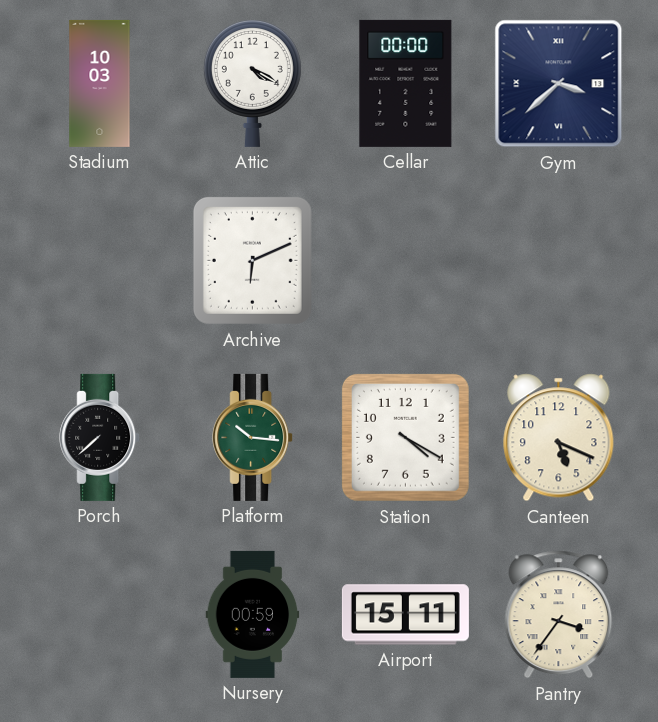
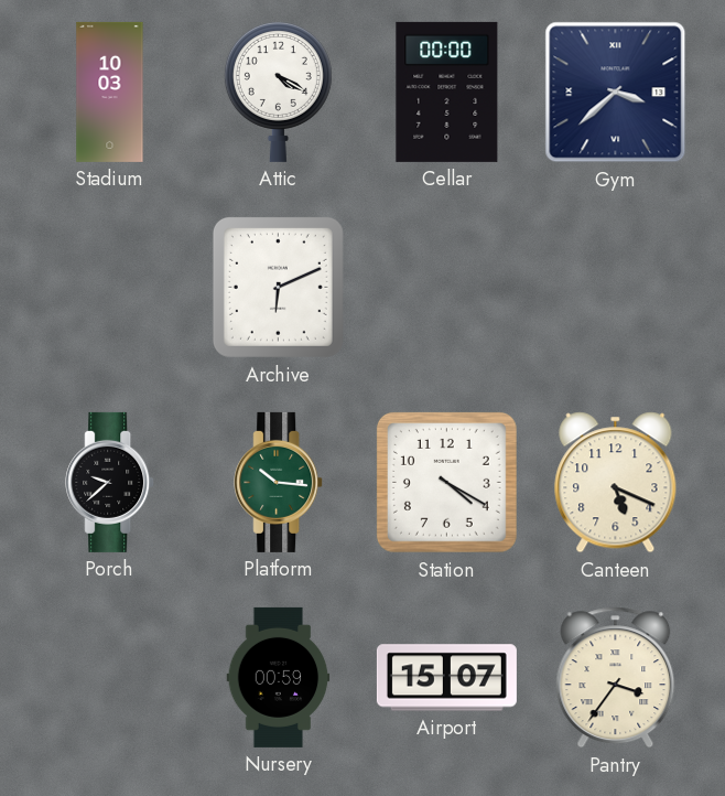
Porch: 7:38 -> 9:38 (110, 482)
Airport: 15:11 -> 15:07 (446, 678)
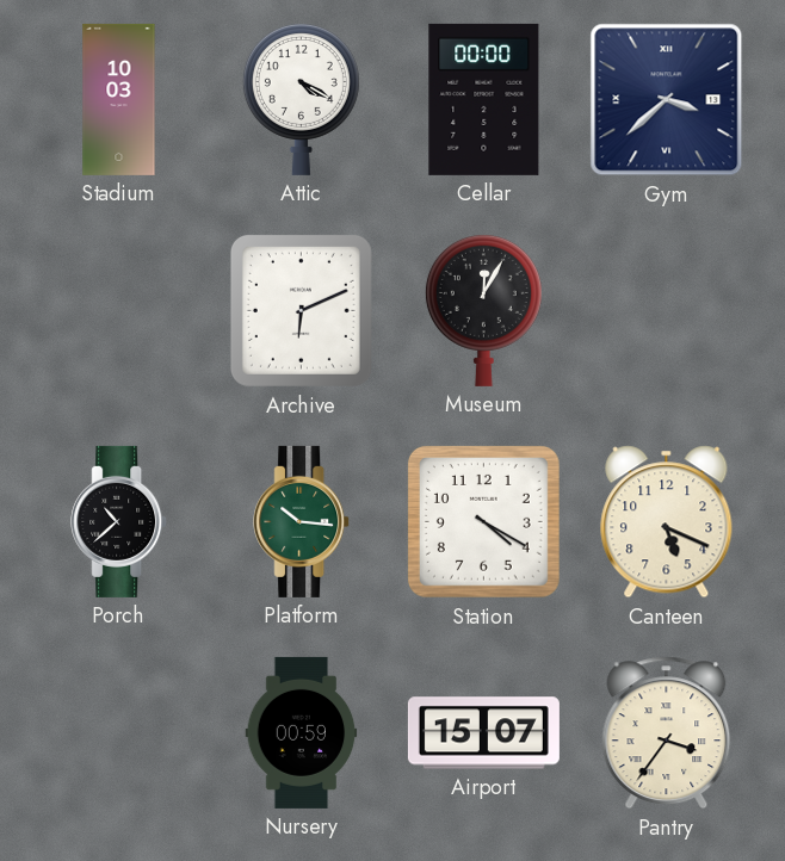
Museum: none -> 12:05 (483, 310)
Porch: 9:38 -> 10:38 (119, 521)
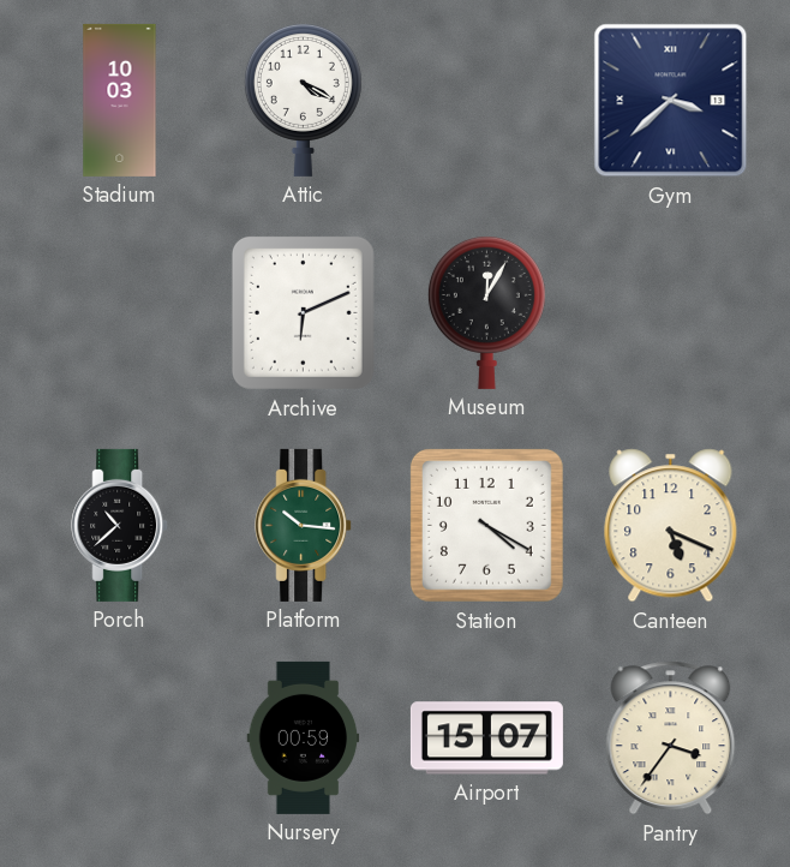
Cellar: 00:00 -> none (484, 99)
